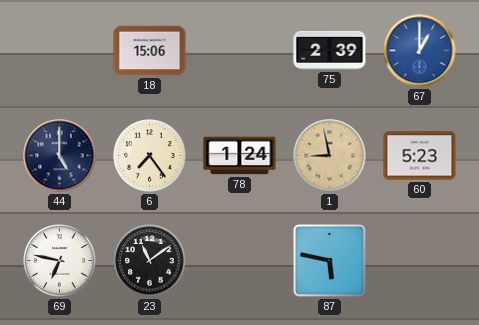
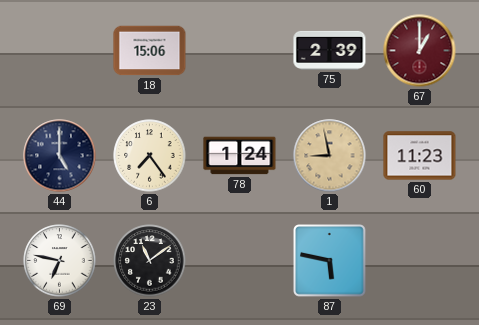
67 dial: blue -> burgundy (420, 51)
60: 5:23 -> 11:23 (420, 156)
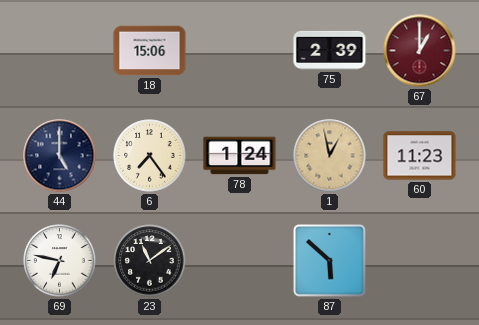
1: 8:58 -> 12:58 (330, 156)
87: 5:47 -> 5:52 (330, 261)
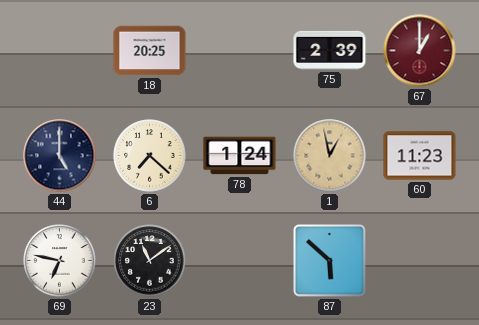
18: 15:06 -> 20:25 (150, 51)
6: 7:24 -> 7:22 (150, 156)
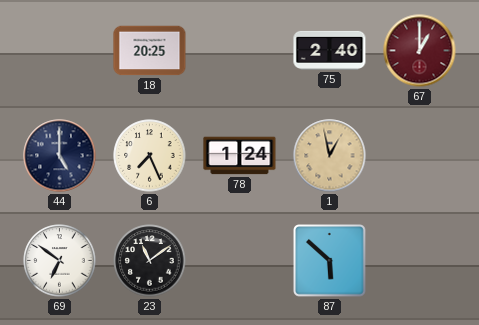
75: 2:39 -> 2:40 (330, 50)
6: 7:22 -> 7:26 (150, 156)
60: 11:23 -> none (420, 156)
69: 6:47 -> 6:51 (60, 261)
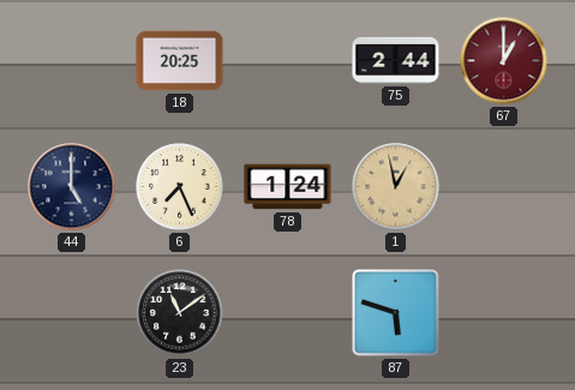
75: 2:40 -> 2:44 (396, 60)
69: 6:51 -> none (60, 261)
87: 5:52 -> 5:48 (396, 313)
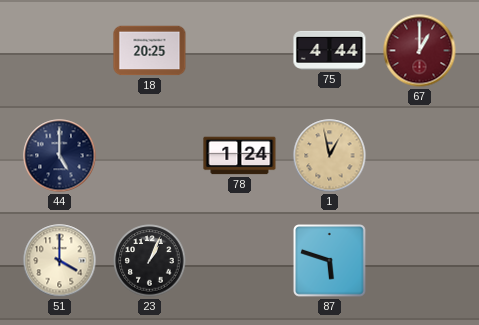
75: 2:44 -> 4:44 (330, 50)
6: 7:26 -> none (180, 187)
51: none -> 4:00 (60, 261)
23: 11:09 -> 1:04 (150, 261)
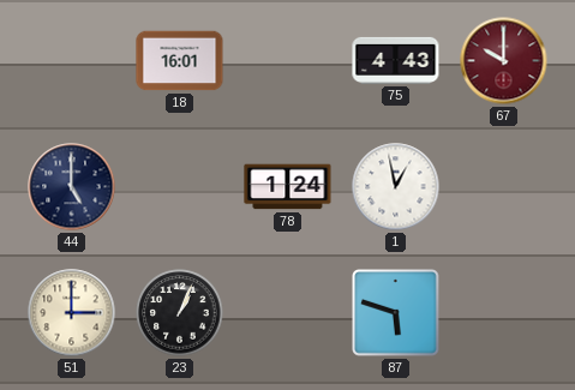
18: 20:25 -> 16:01 (180, 61)
75: 4:44 -> 4:43 (396, 60)
67: 1:00 -> 10:00 (504, 61)
1 dial: champagne -> white (396, 187)
51: 4:00 -> 3:00 (72, 313)
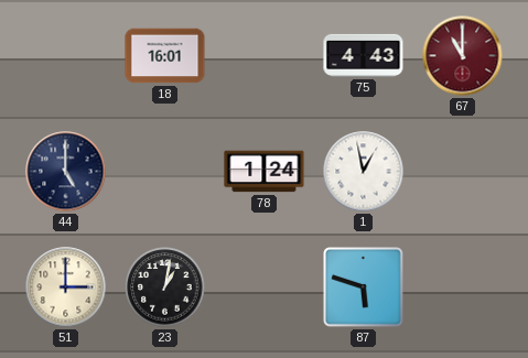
67: 10:00 -> 11:00 (463, 56)
23: 1:04 -> 1:02 (165, 288)
